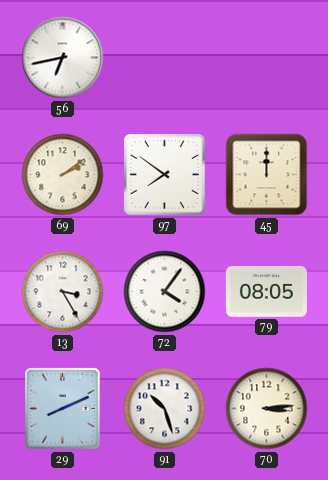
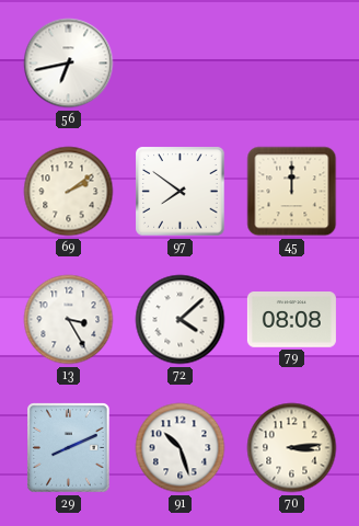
72: 4:06 -> 4:08 (181, 320)
79: 08:05 -> 08:08 (291, 320)
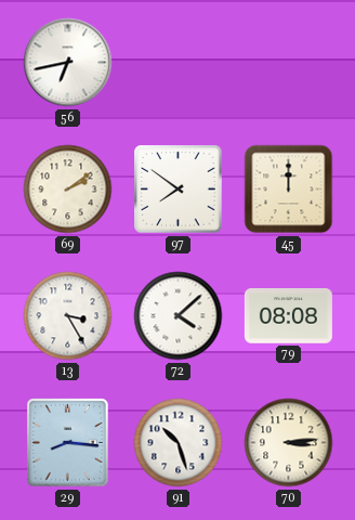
29: 8:11 -> 8:16 (68, 443)
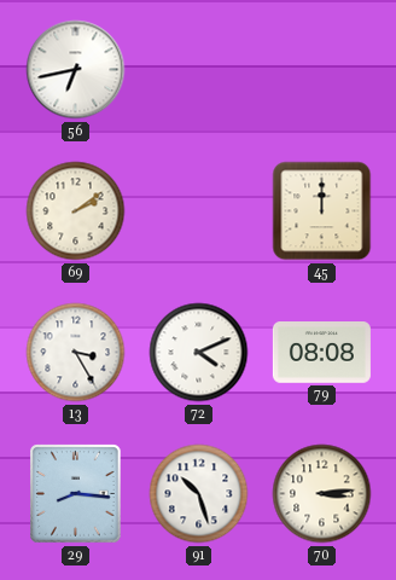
97: 7:51 -> none (179, 190)
72: 4:08 -> 4:11 (199, 353)
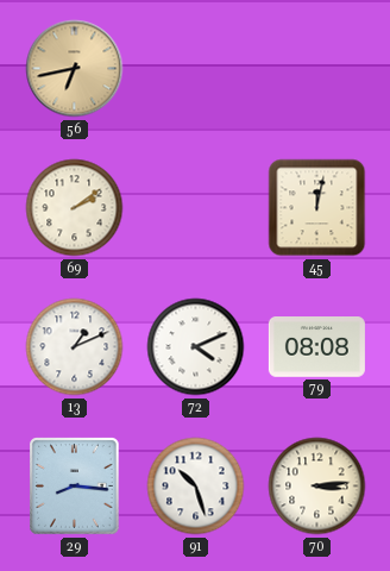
56 dial: white -> champagne (75, 69)
45: 12:00 -> 12:02 (317, 208)
13: 3:25 -> 1:11 (75, 347)
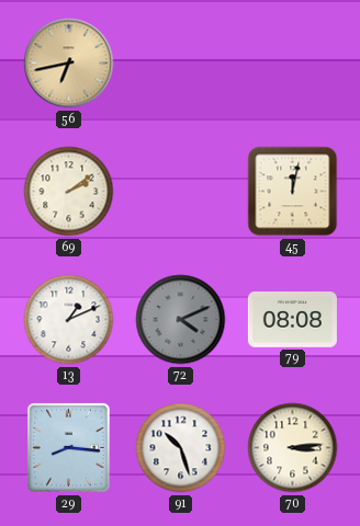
72 dial: white -> grey (181, 320)
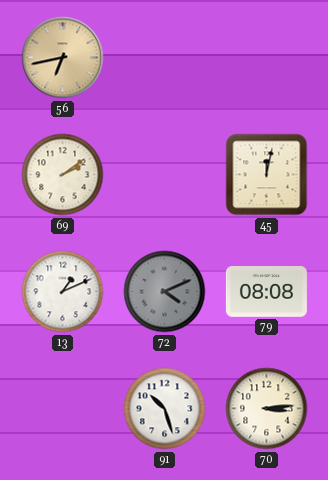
29: 8:16 -> none (69, 448)
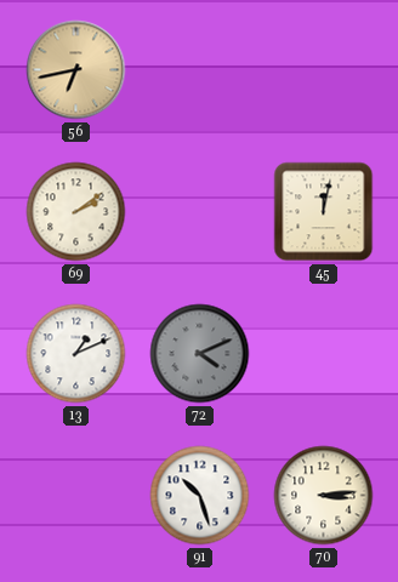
79: 08:08 -> none (266, 292)
